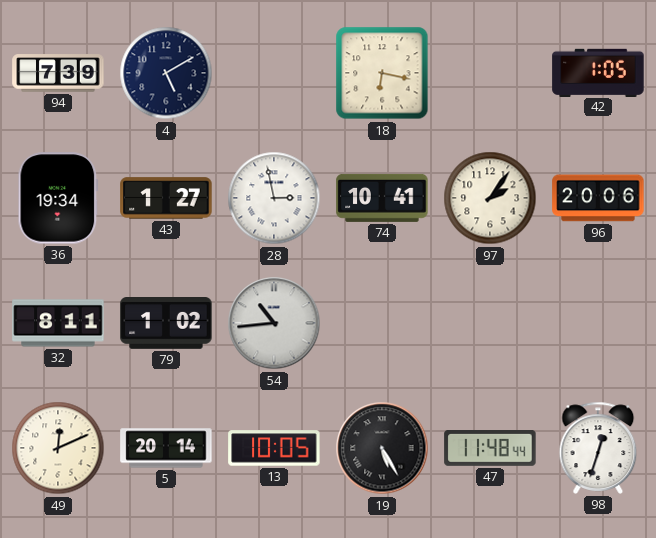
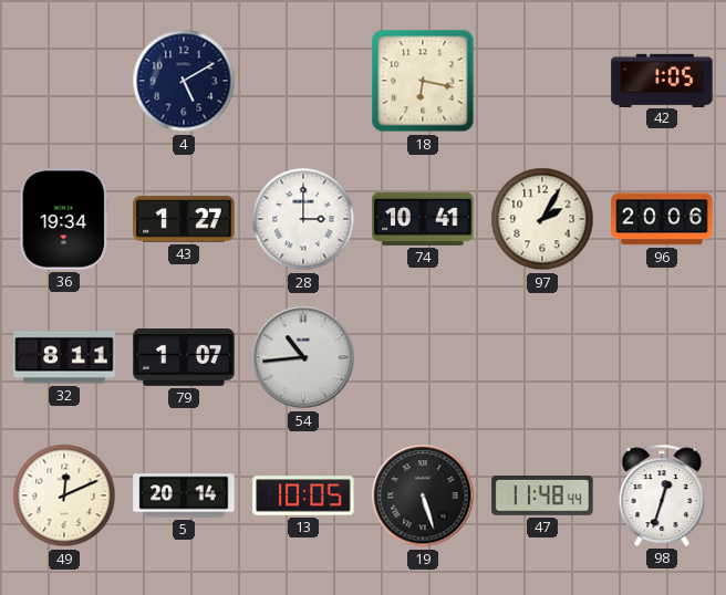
94: 7:39 -> none (58, 73)
28: 2:58 -> 3:00 (303, 219)
97: 2:06 -> 2:05 (542, 219)
79: 1:02 -> 1:07 (184, 358)
19: 5:25 -> 5:27 (423, 495)
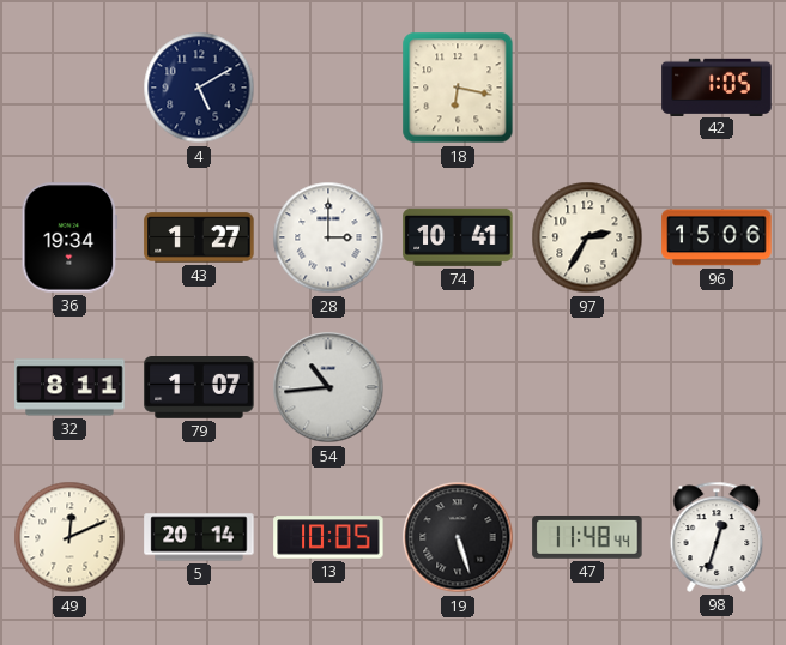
97: 2:05 -> 2:35 (587, 237)
96: 20:06 -> 15:06 (717, 237)
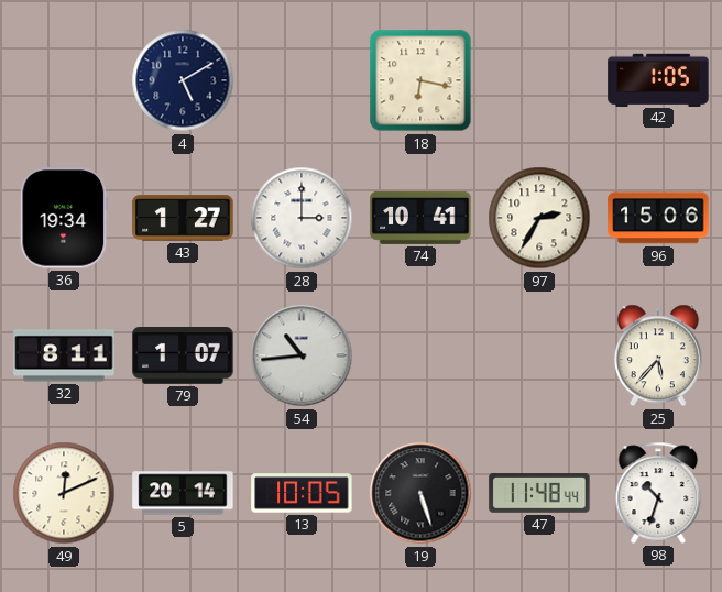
25: none -> 5:37 (658, 355)
98: 12:33 -> 10:33 (658, 493)
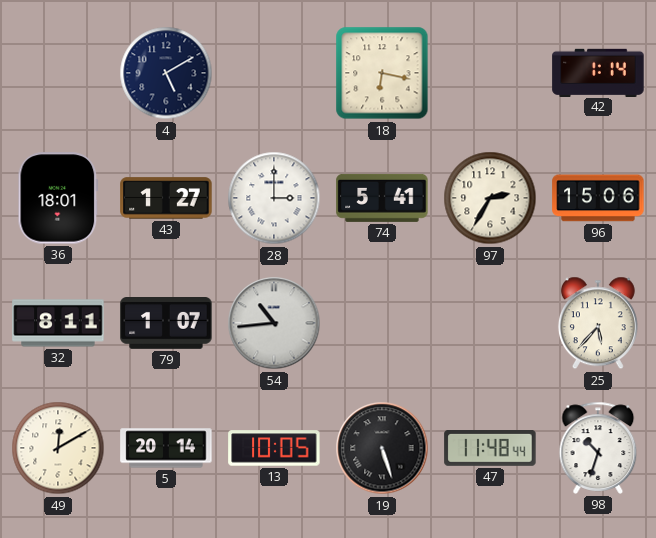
42: 1:05 -> 1:14 (598, 72)
36: 19:34 -> 18:01 (58, 198)
74: 10:41 -> 5:41 (382, 198)
49: 12:11 -> 12:10 (58, 448)
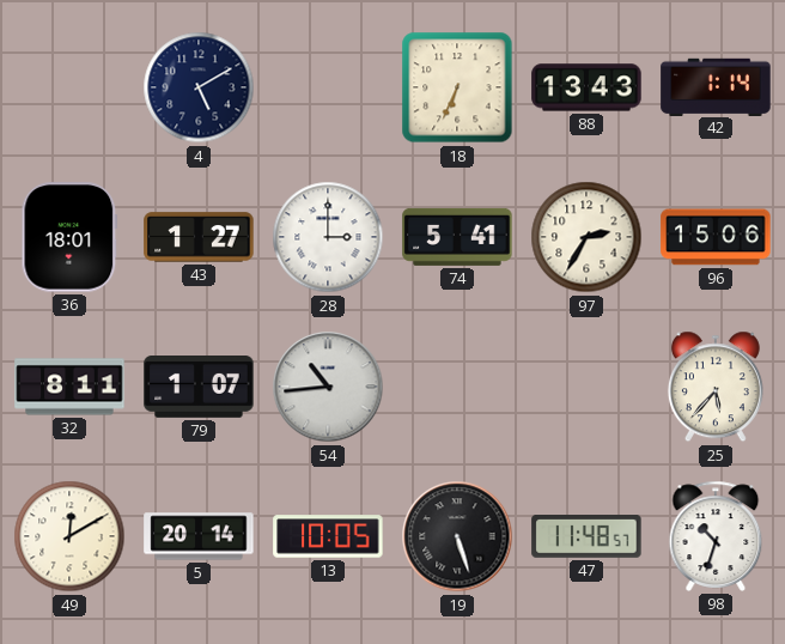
18: 6:17 -> 6:34 (457, 87)
88: none -> 13:43 (586, 87)
47: 11:48:44 -> 11:48:57 (586, 537)
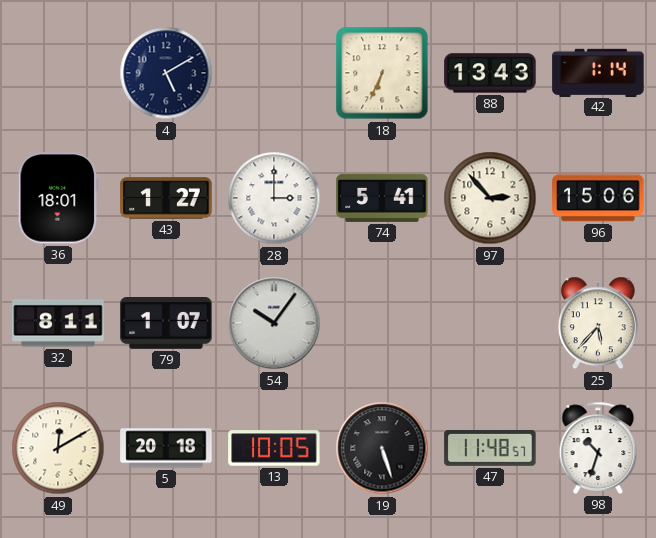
97: 2:35 -> 2:53 (490, 198)
54: 10:44 -> 10:06 (274, 323)
5: 20:14 -> 20:18 (166, 448)
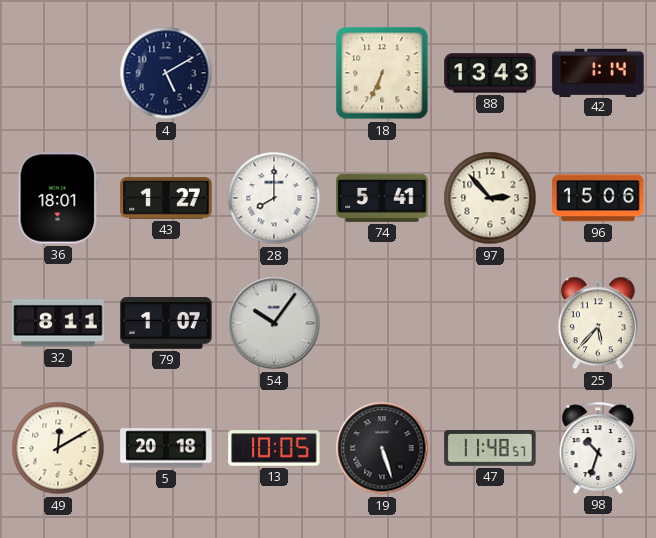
28: 3:00 -> 8:00 (274, 198)
